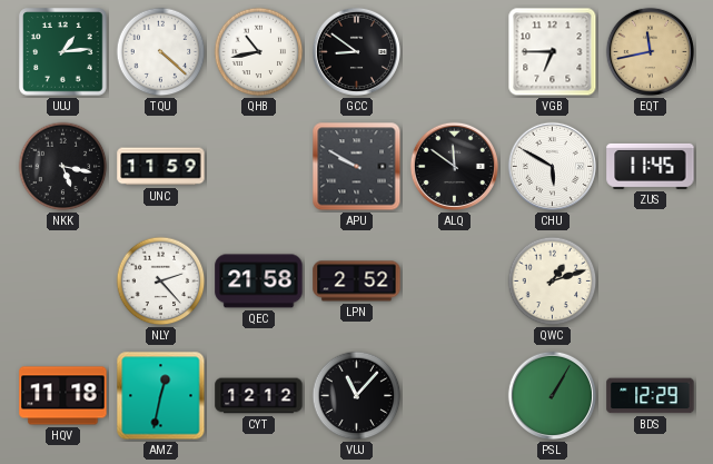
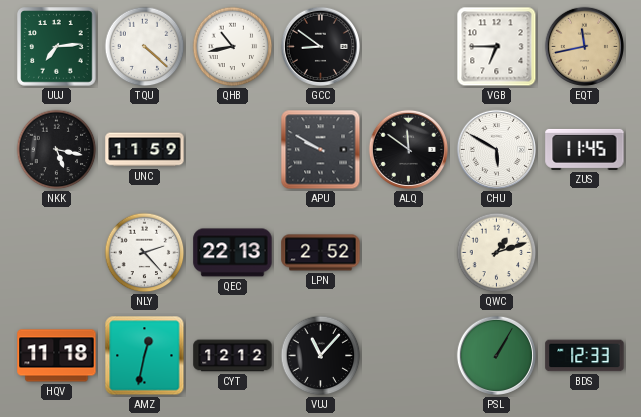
UUJ: 1:14 -> 7:14 (57, 47)
QEC: 21:58 -> 22:13 (233, 253)
BDS: 12:29 -> 12:33 (585, 356)
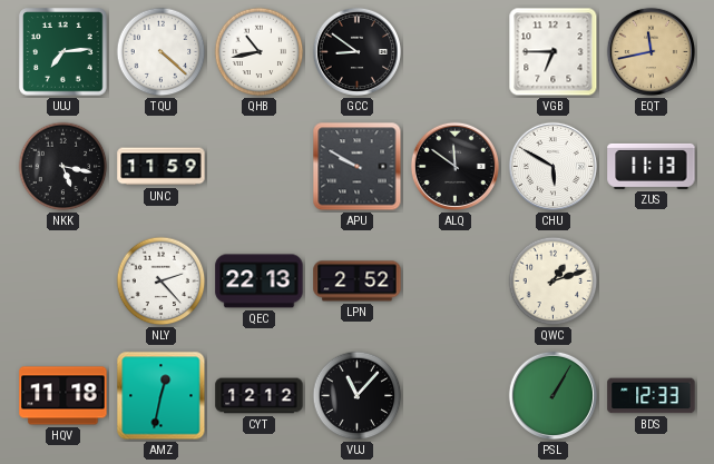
ZUS: 11:45 -> 11:13 (652, 166)
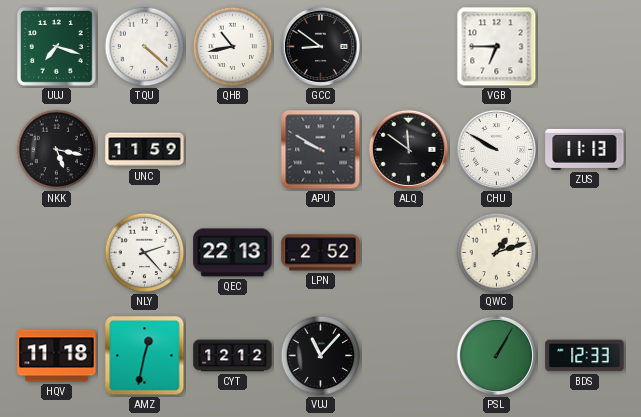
UUJ: 7:14 -> 7:18 (57, 47)
EQT: 11:43 -> none (651, 51)
CHU: 5:50 -> 9:50 (496, 149)
